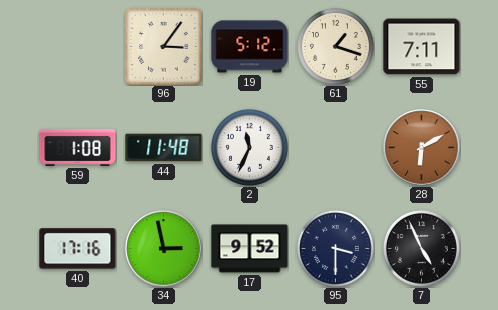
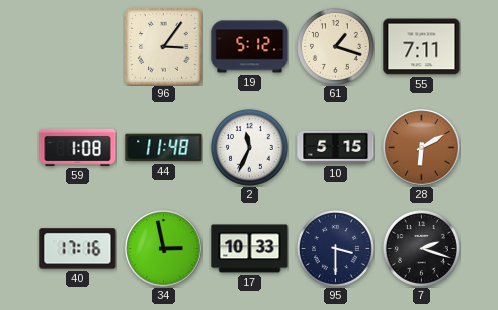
10: none -> 5:15 (336, 147)
17: 9:52 -> 10:33 (250, 249)
7: 4:56 -> 2:18 (422, 249)
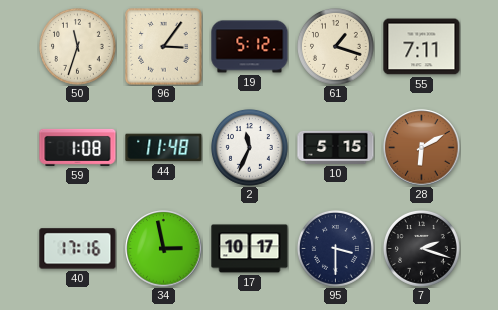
50: none -> 11:33 (78, 47)
17: 10:33 -> 10:17 (250, 249)
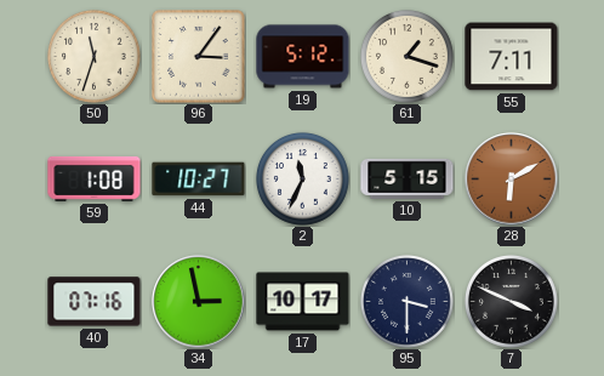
44: 11:48 -> 10:27 (199, 180)
40: 17:16 -> 07:16 (95, 302)
7: 2:18 -> 3:49 (512, 302)
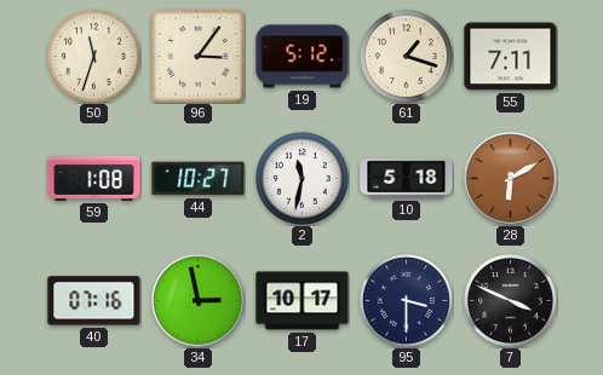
2: 11:34 -> 11:32 (303, 179)
10: 5:15 -> 5:18 (407, 178)
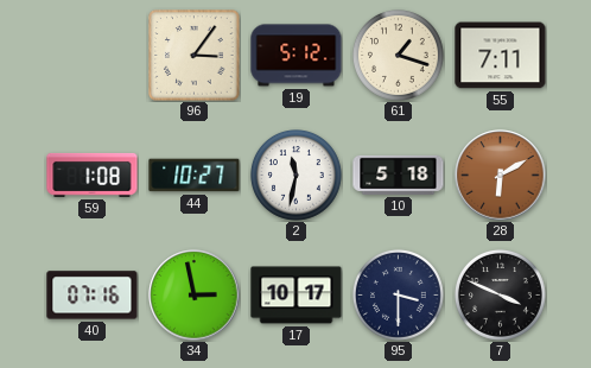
50: 11:33 -> none (94, 57)
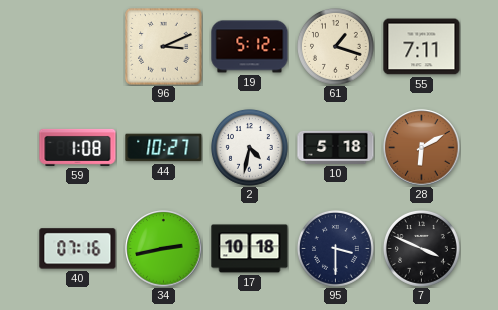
96: 3:06 -> 3:11 (164, 47)
2: 11:32 -> 4:32 (250, 148)
34: 2:58 -> 2:43 (164, 249)
17: 10:17 -> 10:18 (250, 249)
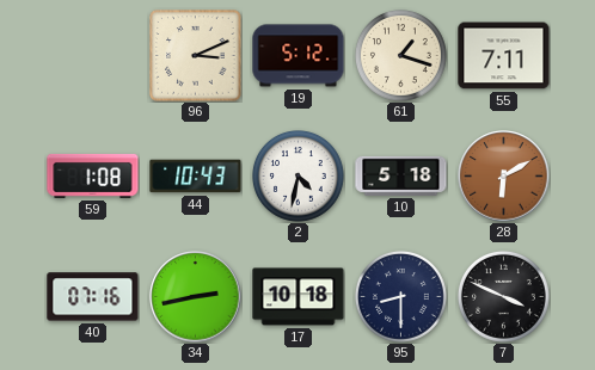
44: 10:27 -> 10:43 (196, 177)
95: 3:30 -> 8:30 (401, 297)
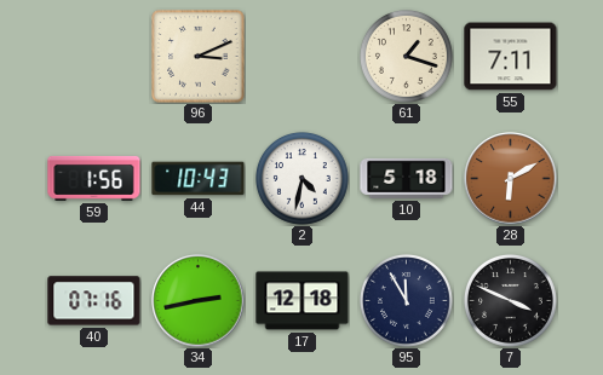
19: 5:12 -> none (299, 56)
59: 1:08 -> 1:56 (94, 178)
17: 10:18 -> 12:18 (303, 301)
95: 8:30 -> 11:55 (407, 301)
